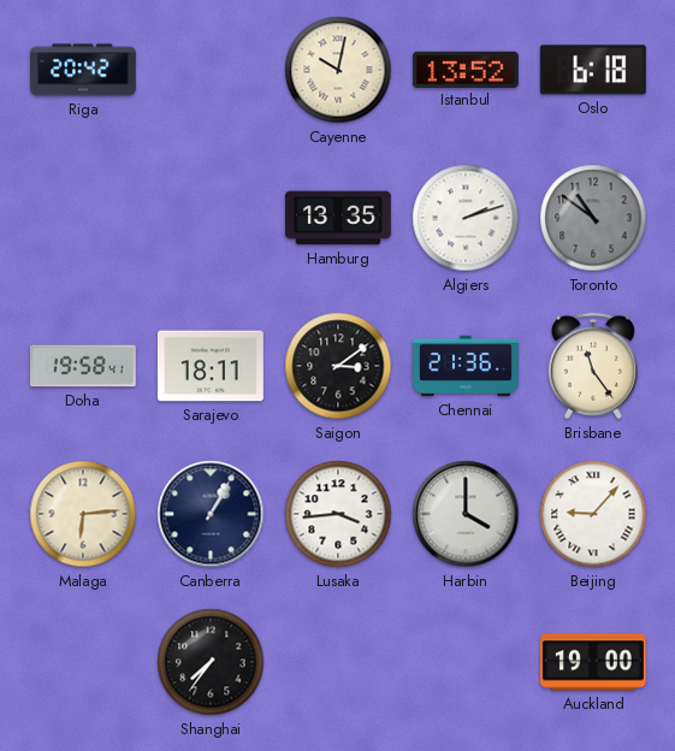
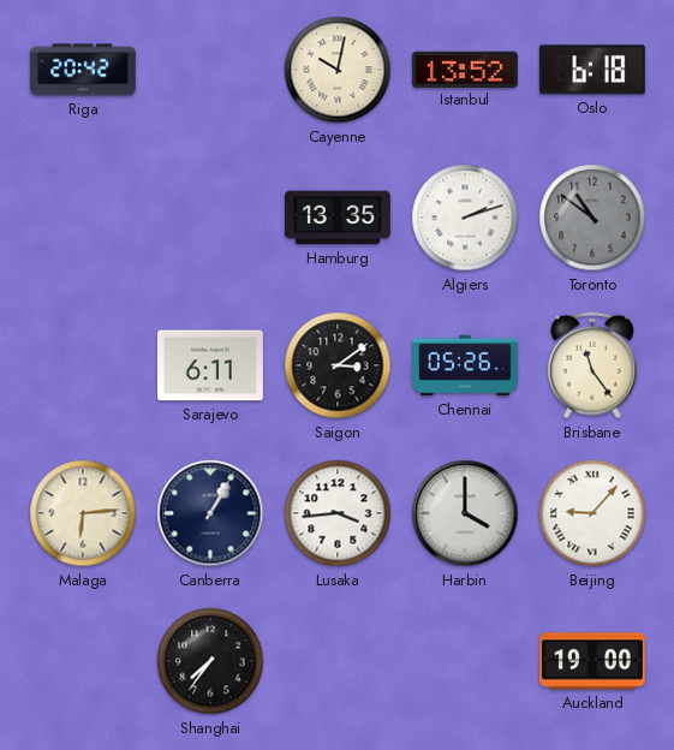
Doha: 19:58 -> none (83, 366)
Sarajevo: 18:11 -> 6:11 (210, 365)
Chennai: 21:36 -> 05:26 (466, 365)
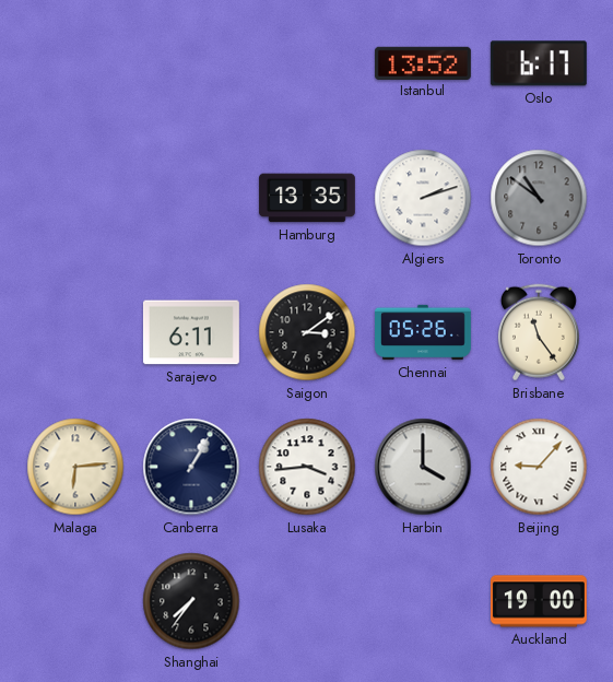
Riga: 20:42 -> none (83, 70)
Cayenne: 10:02 -> none (338, 70)
Oslo: 6:18 -> 6:17 (539, 63)
